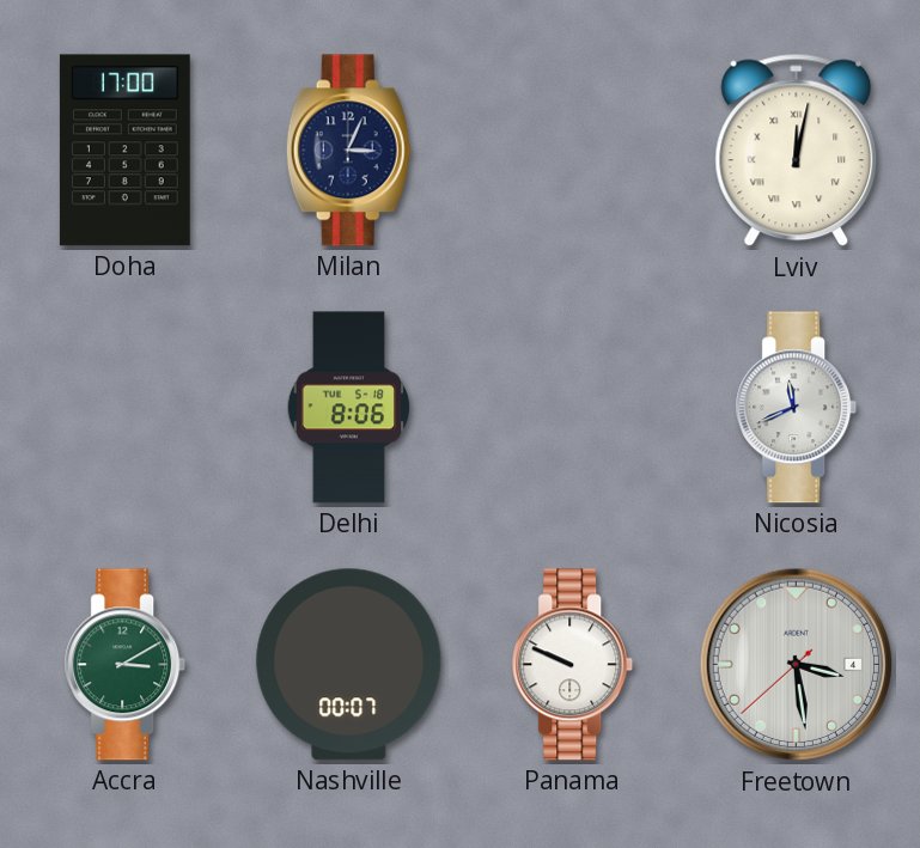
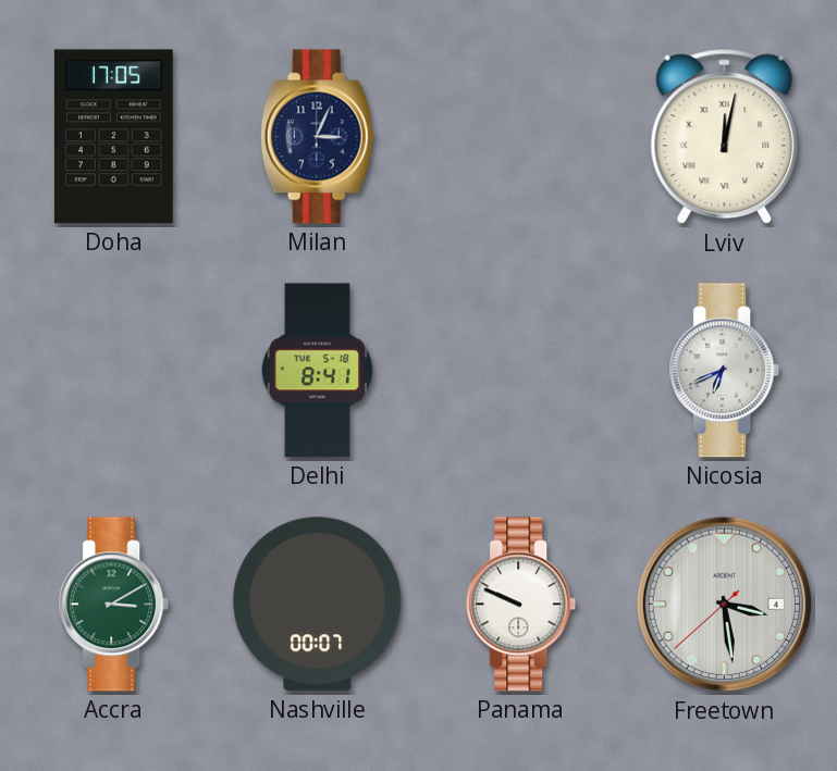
Doha: 17:00 -> 17:05 (113, 137)
Delhi: 8:06 -> 8:41 (318, 371)
Nicosia: 11:41 -> 6:41 (725, 371)
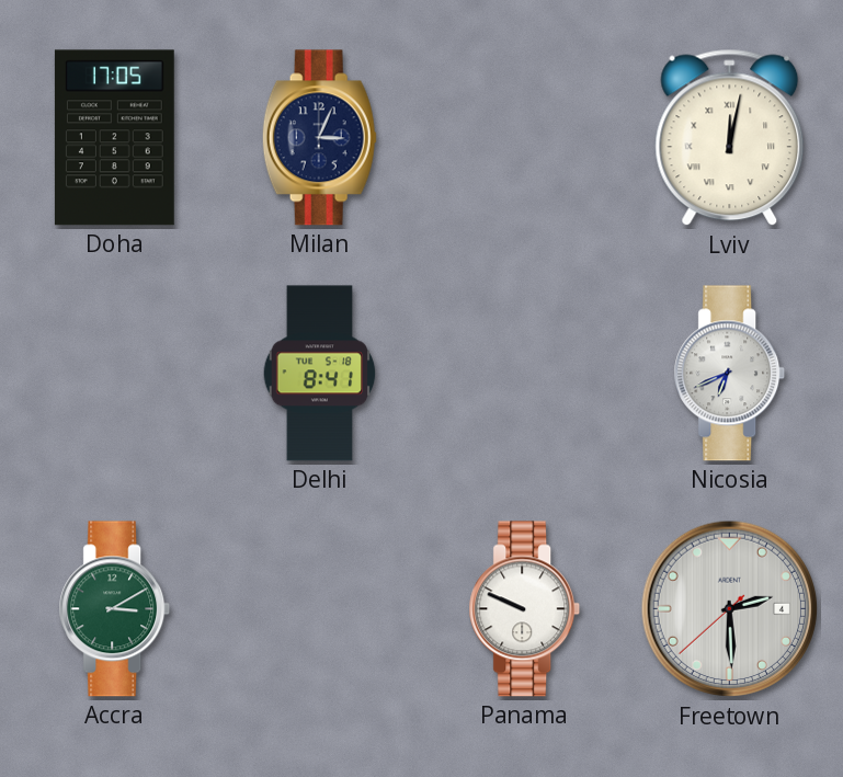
Nashville: 00:07 -> none (318, 605)
Freetown: 3:28 -> 2:29 (730, 609)
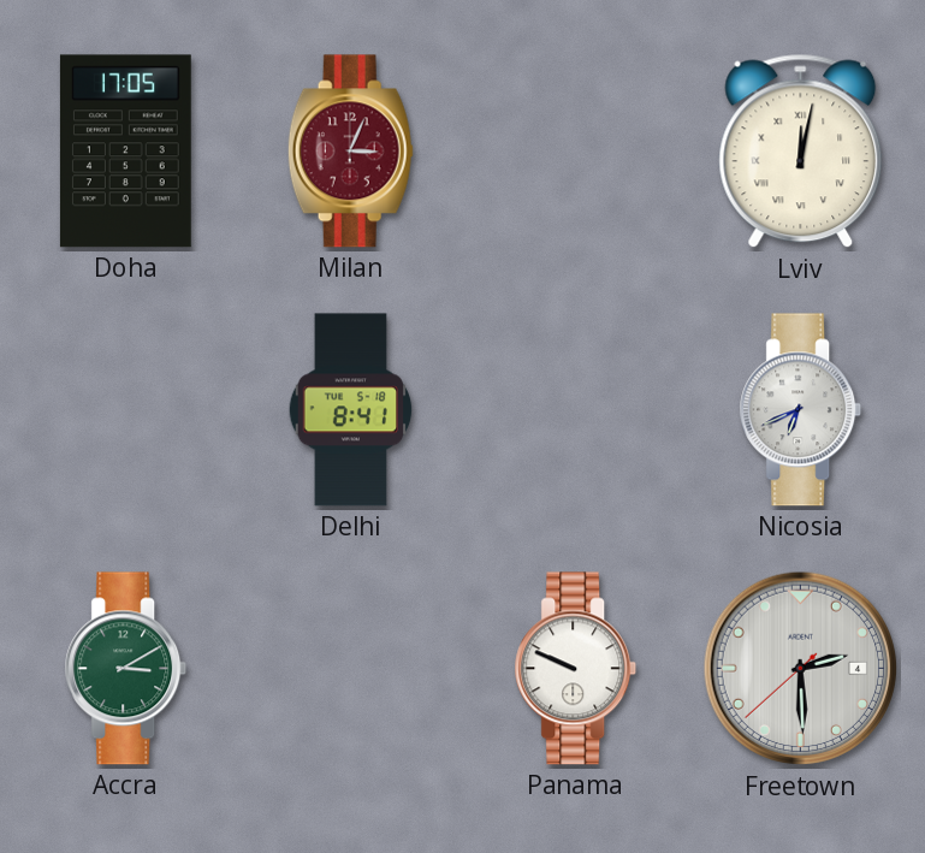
Milan dial: navy -> burgundy (350, 152)
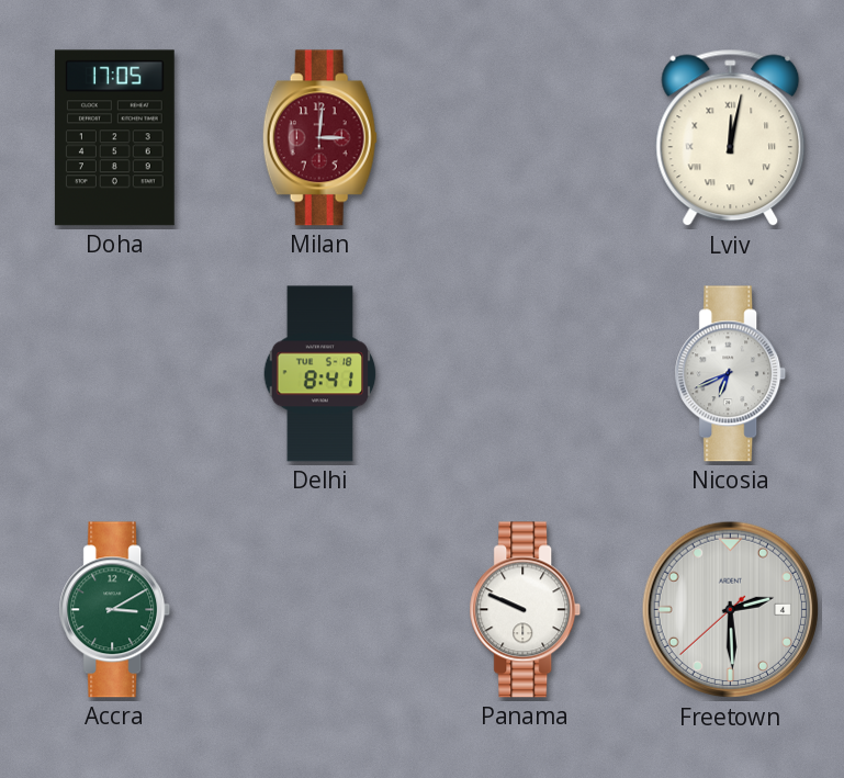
Milan: 3:04 -> 3:01 (319, 138)
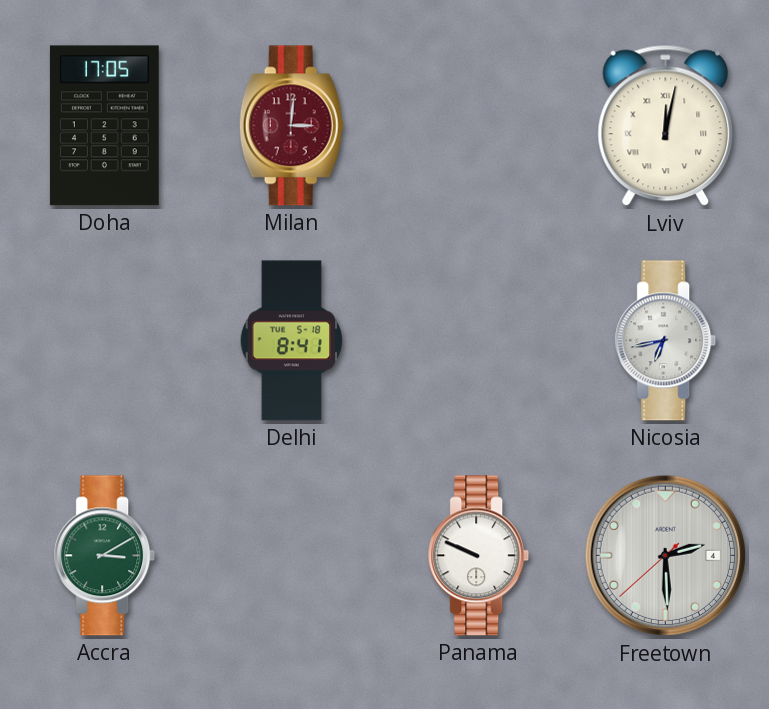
Nicosia: 6:41 -> 6:43 (666, 341)
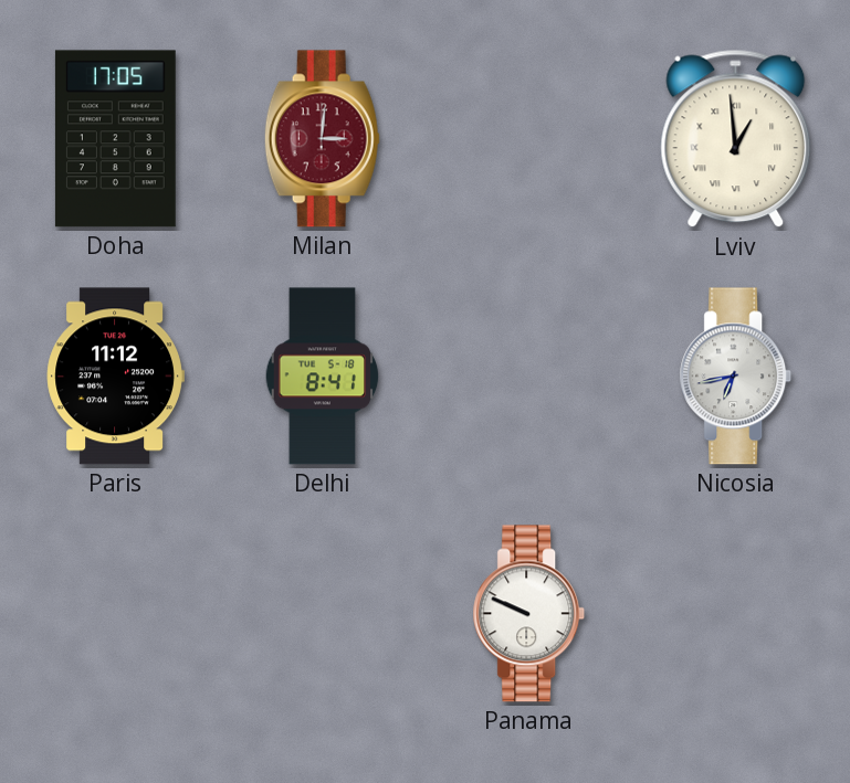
Lviv: 12:02 -> 12:59 (736, 139)
Paris: none -> 11:12 (115, 377)
Accra: 3:10 -> none (105, 556)
Freetown: 2:29 -> none (666, 556)
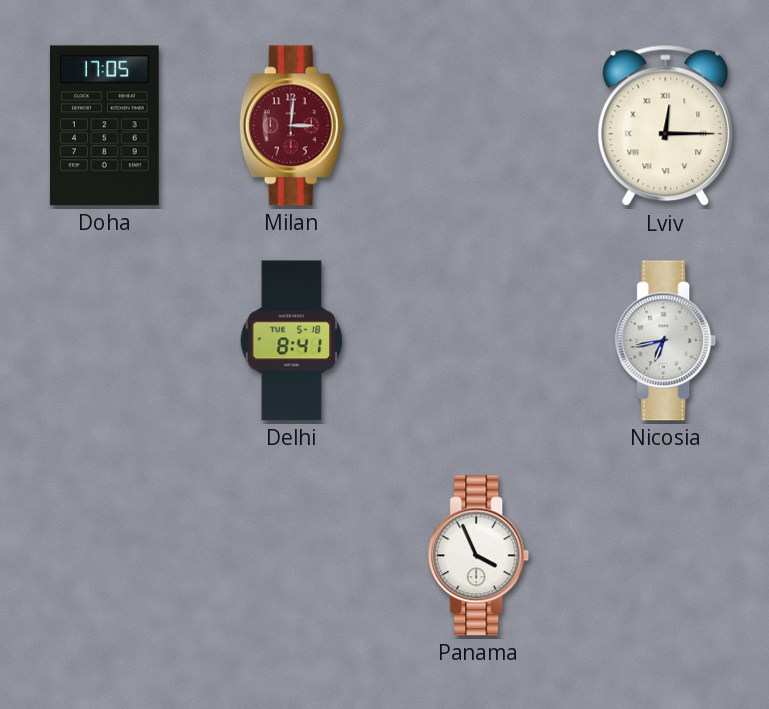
Lviv: 12:59 -> 12:15 (666, 126)
Paris: 11:12 -> none (115, 377)
Panama: 9:49 -> 3:56 (479, 556)
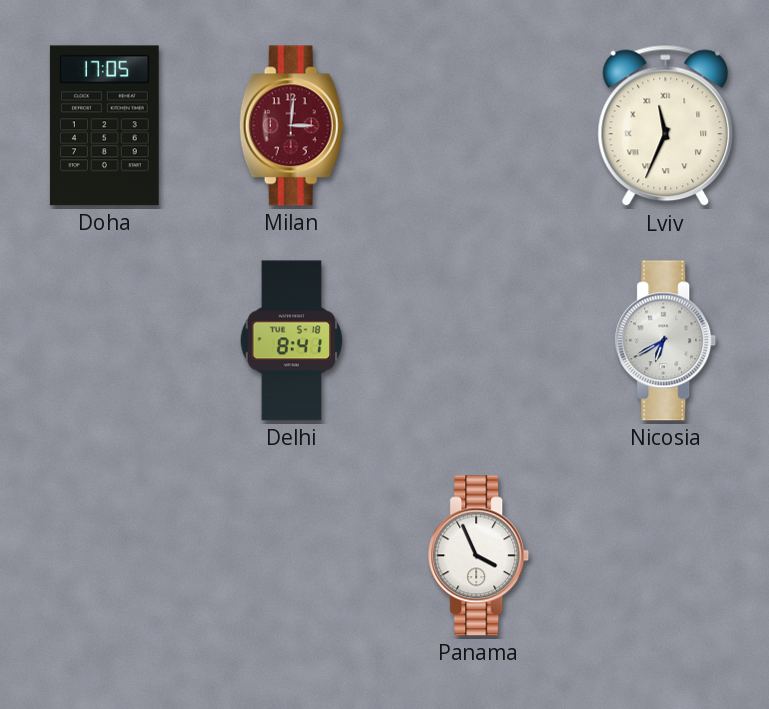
Lviv: 12:15 -> 11:34 (666, 126)
Nicosia: 6:43 -> 6:40 (666, 341)
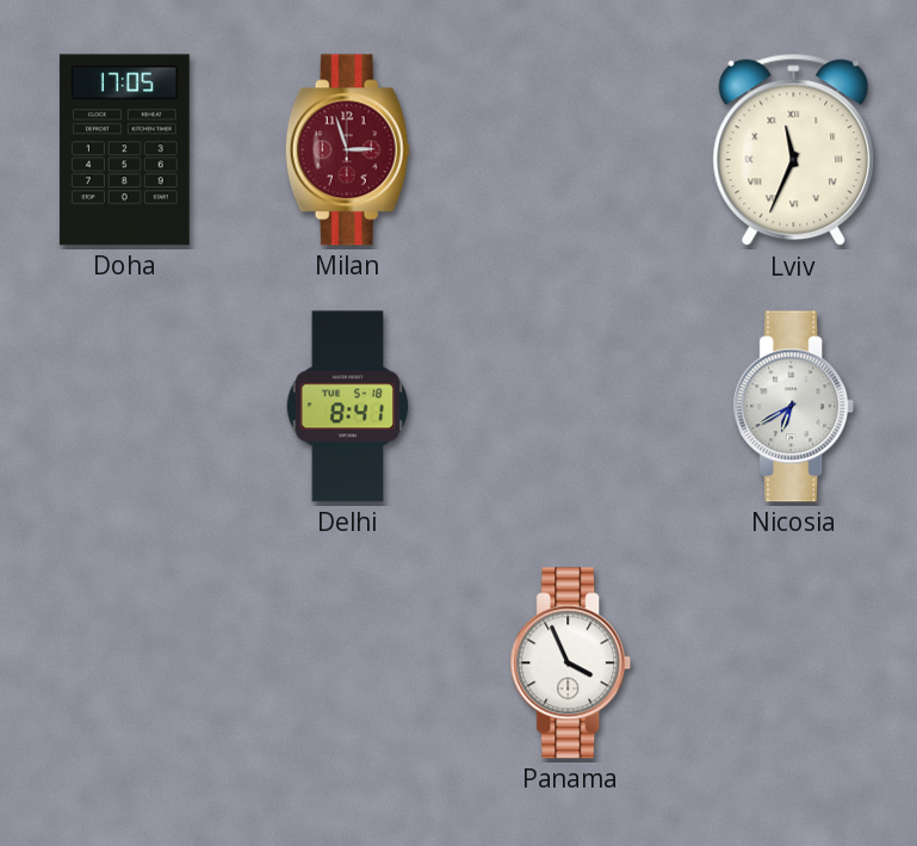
Milan: 3:01 -> 2:57 (347, 150)
